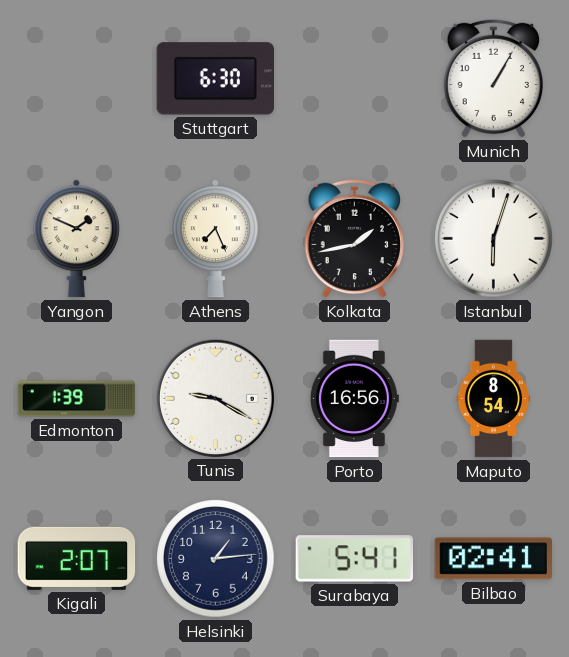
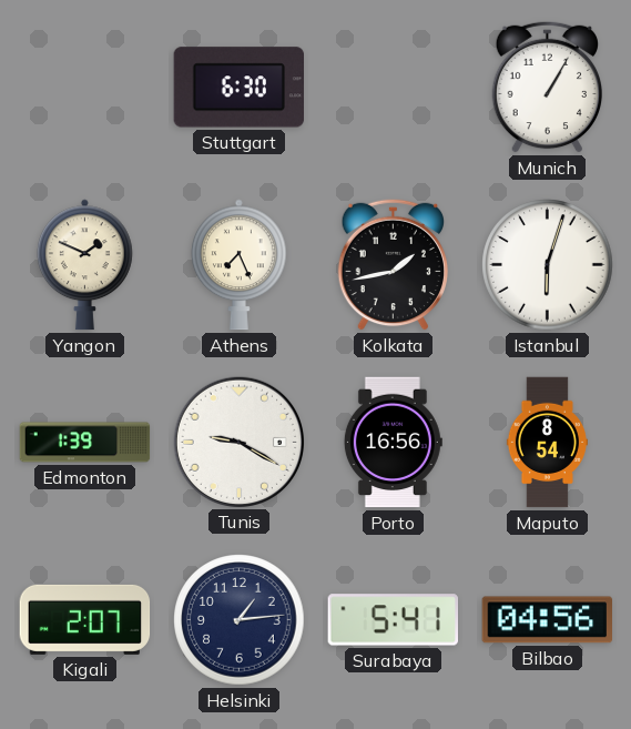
Bilbao: 02:41 -> 04:56 (548, 620)
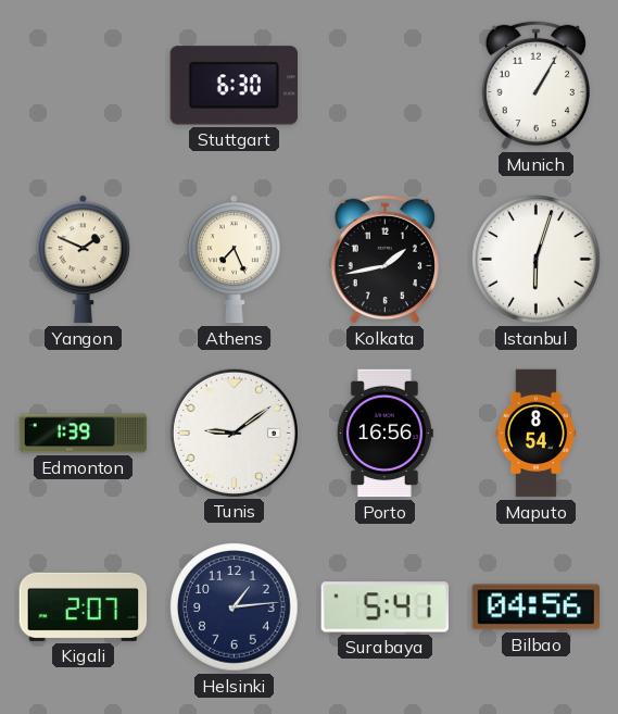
Tunis: 9:20 -> 9:09 (234, 433)
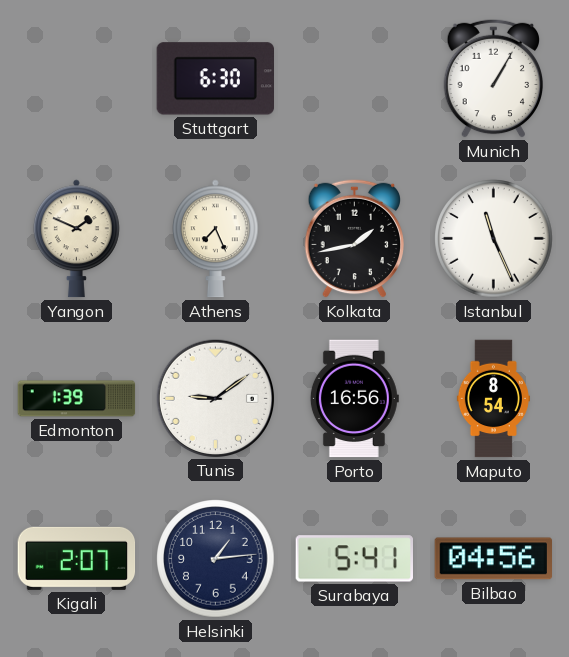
Istanbul: 6:03 -> 11:26 (494, 239)
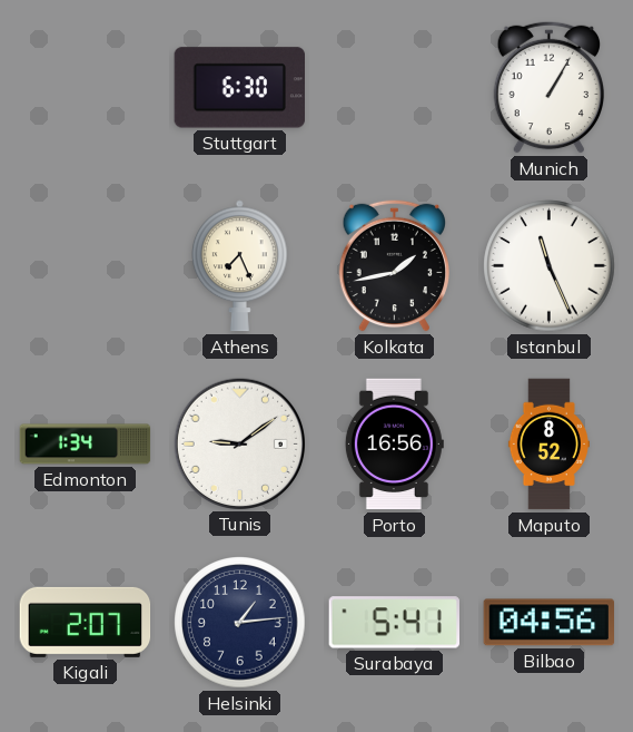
Yangon: 1:49 -> none (76, 239)
Edmonton: 1:39 -> 1:34 (86, 445)
Maputo: 8:54 -> 8:52 (548, 445)
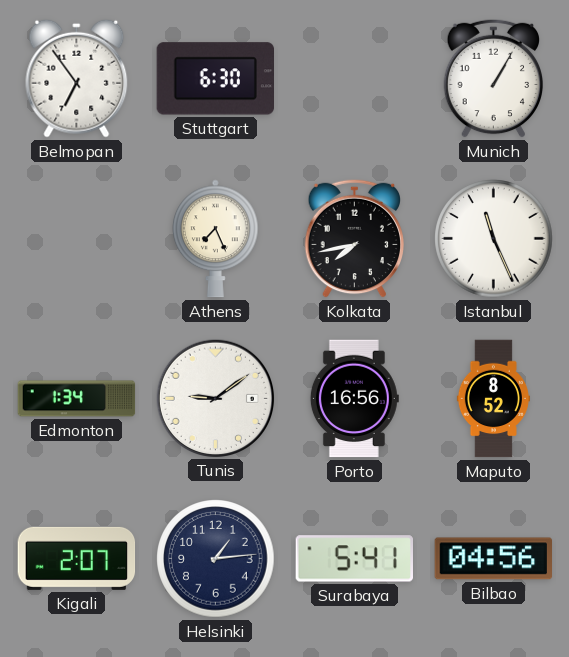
Belmopan: none -> 6:54 (77, 78)
Kolkata: 1:43 -> 7:43 (354, 238)
